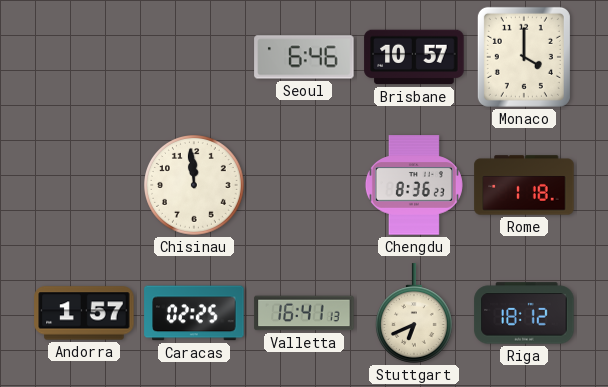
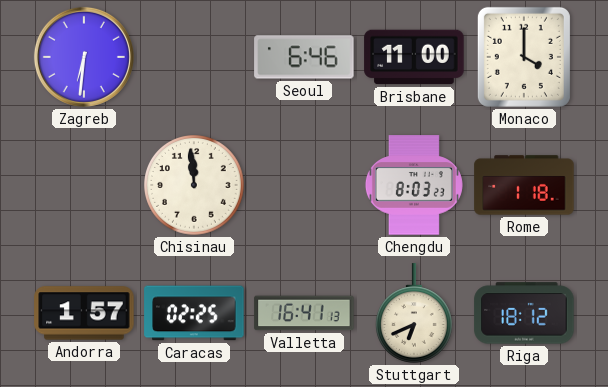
Zagreb: none -> 6:31 (84, 57)
Brisbane: 10:57 -> 11:00 (414, 57)
Chengdu: 8:36 -> 8:03 (414, 185)
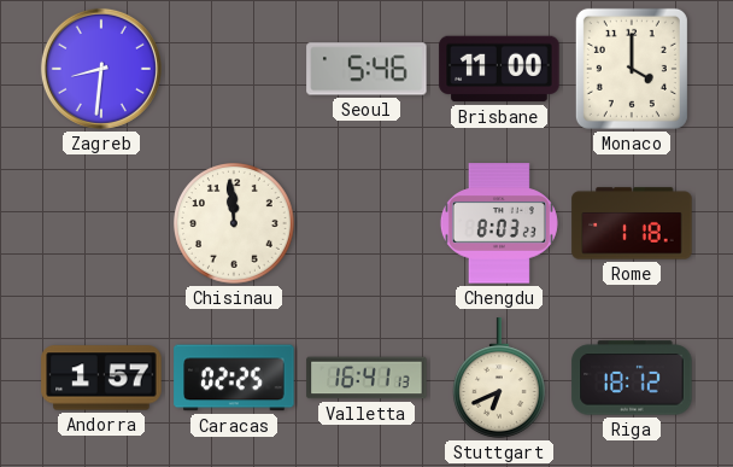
Zagreb: 6:31 -> 8:31 (101, 69)
Seoul: 6:46 -> 5:46 (366, 69)
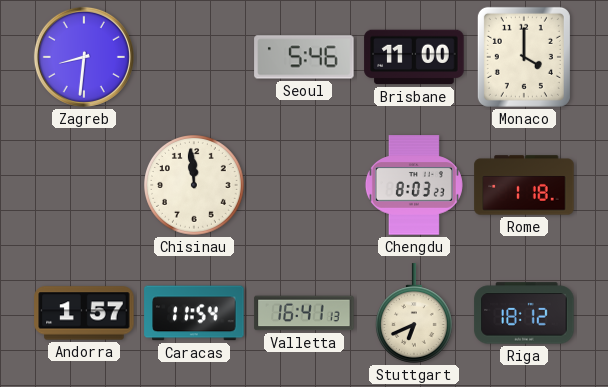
Caracas: 02:25 -> 11:54 (194, 313)
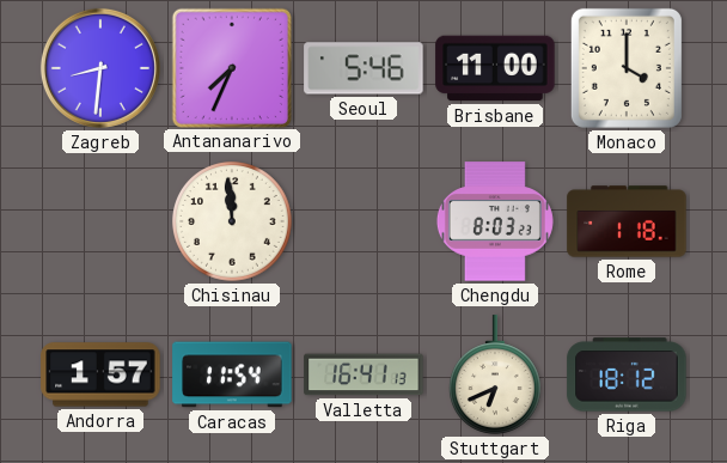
Antananarivo: none -> 7:34 (231, 67)
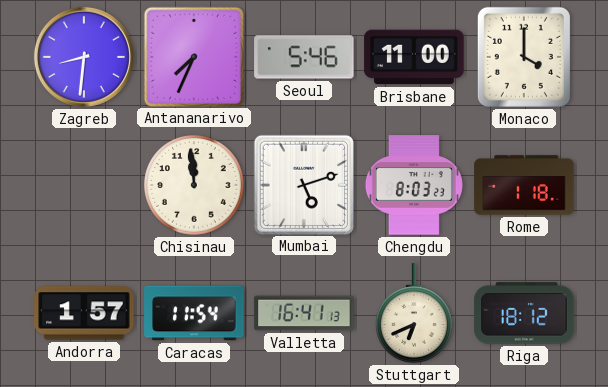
Mumbai: none -> 5:12 (303, 184)
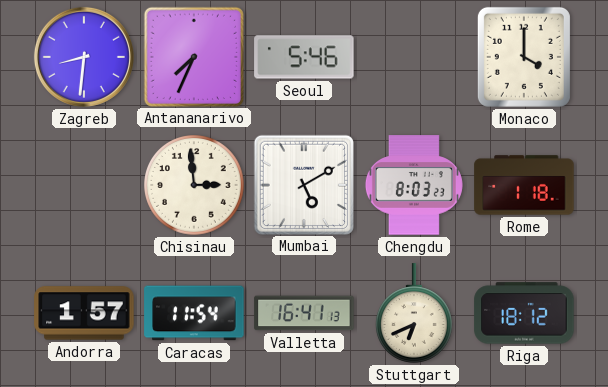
Brisbane: 11:00 -> none (414, 57)
Chisinau: 11:59 -> 2:59 (195, 186)
Mumbai: 5:12 -> 5:10 (303, 184)
